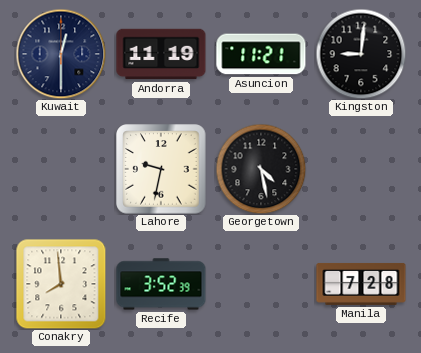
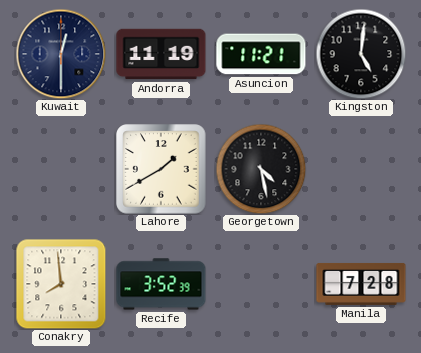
Kingston: 9:01 -> 5:01 (361, 54)
Lahore: 9:32 -> 1:40 (161, 169)
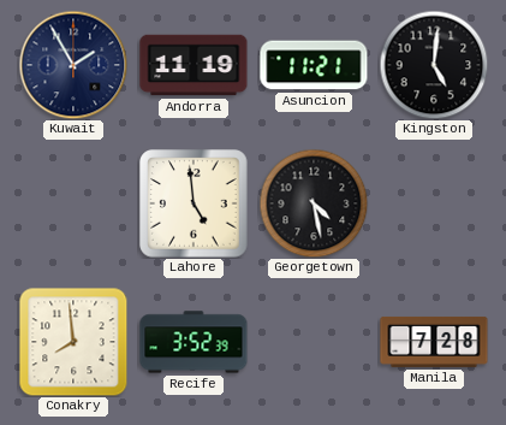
Kuwait: 12:30 -> 1:55 (73, 65)
Lahore: 1:40 -> 4:59 (194, 203)
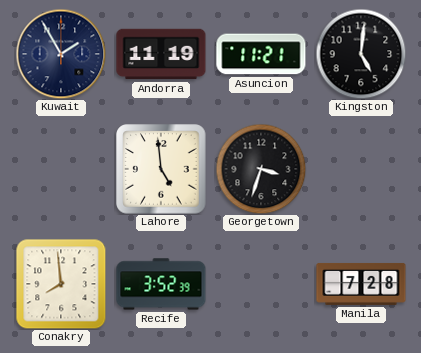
Georgetown: 4:28 -> 3:33 (261, 169)
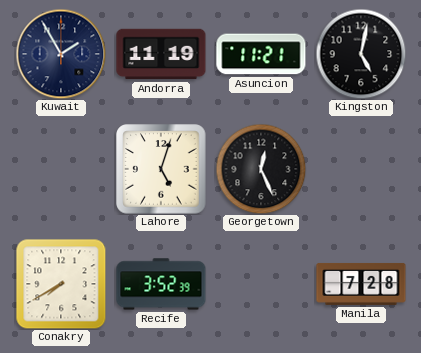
Kingston: 5:01 -> 5:02 (361, 54)
Lahore: 4:59 -> 5:03 (161, 169)
Georgetown: 3:33 -> 12:26 (261, 169)
Conakry: 7:59 -> 7:40 (61, 284)
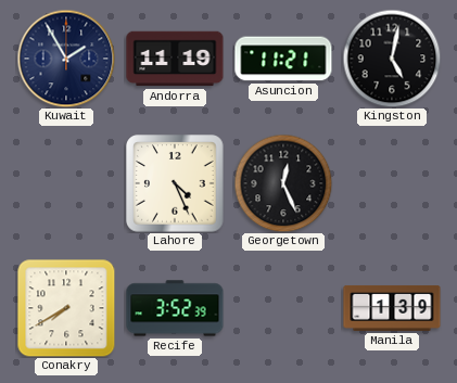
Lahore: 5:03 -> 4:26 (175, 183)
Manila: 7:28 -> 1:39 (392, 308)
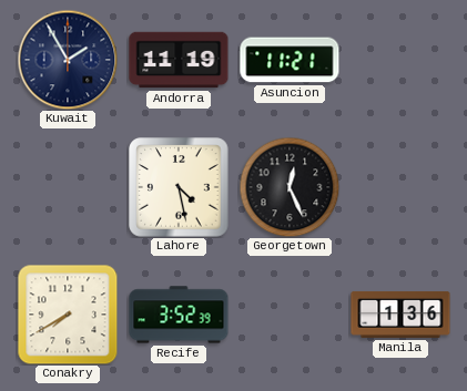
Kingston: 5:02 -> none (392, 59)
Lahore: 4:26 -> 4:28 (179, 187)
Manila: 1:39 -> 1:36 (400, 315)
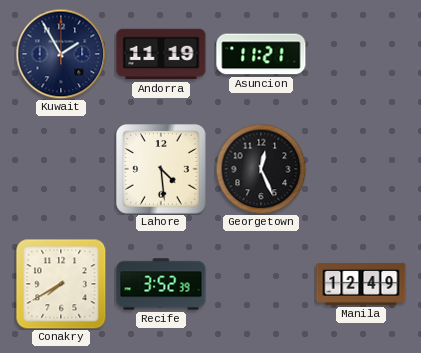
Lahore: 4:28 -> 4:29 (161, 169)
Manila: 1:36 -> 12:49 (361, 284)
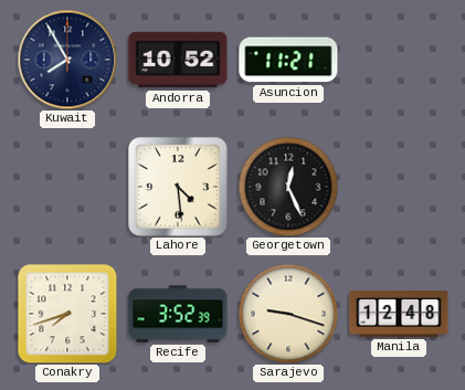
Kuwait: 1:55 -> 7:55 (67, 60)
Andorra: 11:19 -> 10:52 (178, 60)
Conakry: 7:40 -> 7:42 (67, 314)
Sarajevo: none -> 9:18 (288, 314)
Manila: 12:49 -> 12:48 (399, 314)
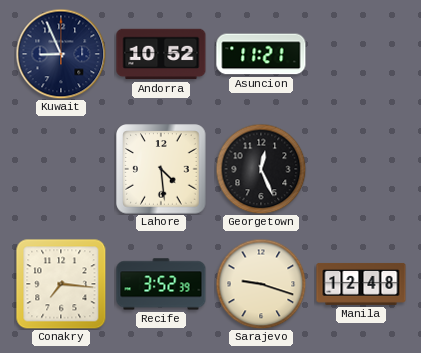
Kuwait: 7:55 -> 8:56 (61, 54)
Conakry: 7:42 -> 7:16 (61, 284)
